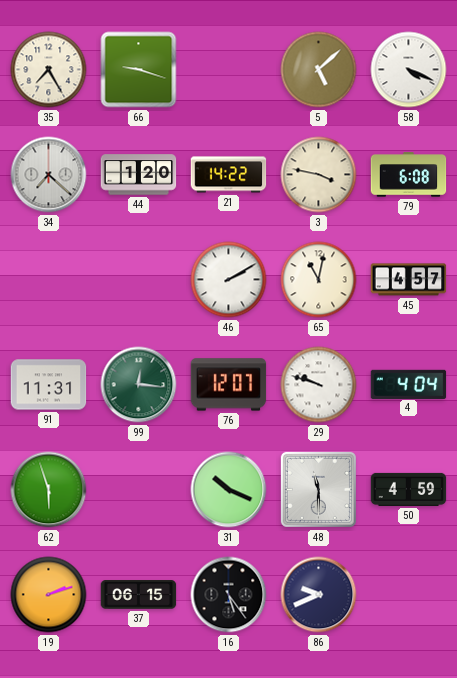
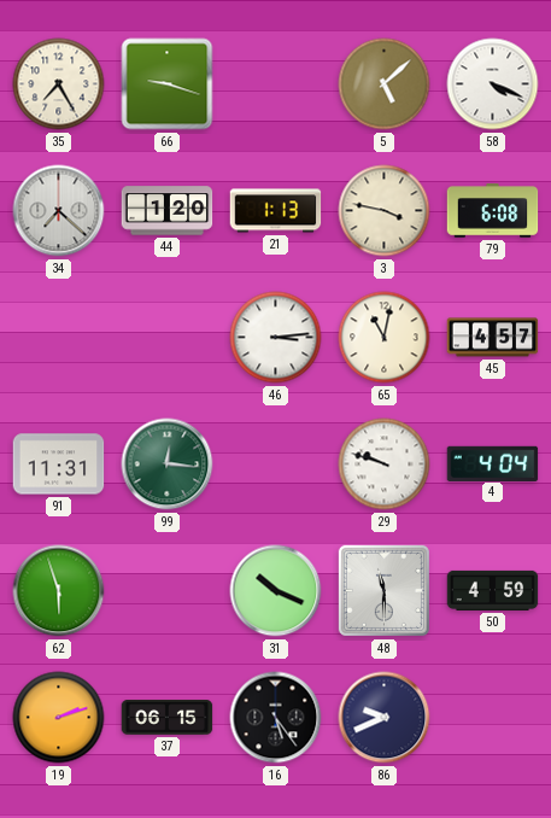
21: 14:22 -> 1:13 (276, 211)
46: 2:10 -> 3:14 (276, 338)
76: 12:07 -> none (229, 385)
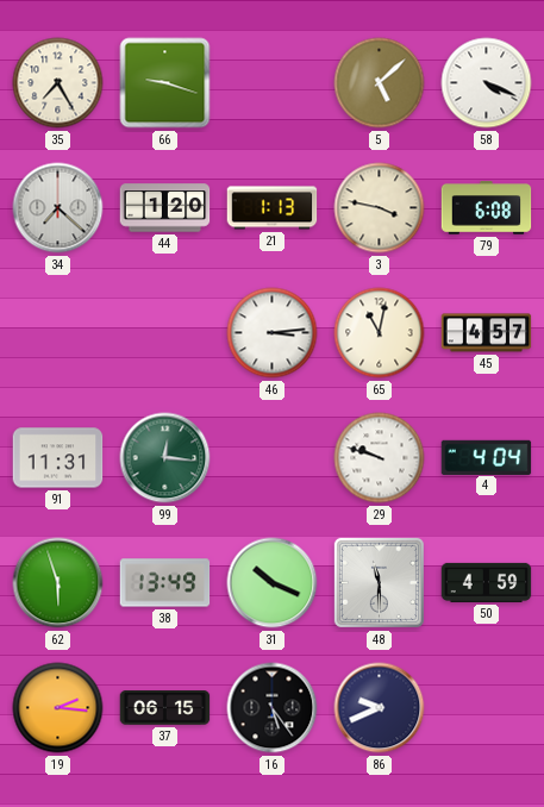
38: none -> 13:49 (165, 583)
19: 2:12 -> 2:16 (58, 708)
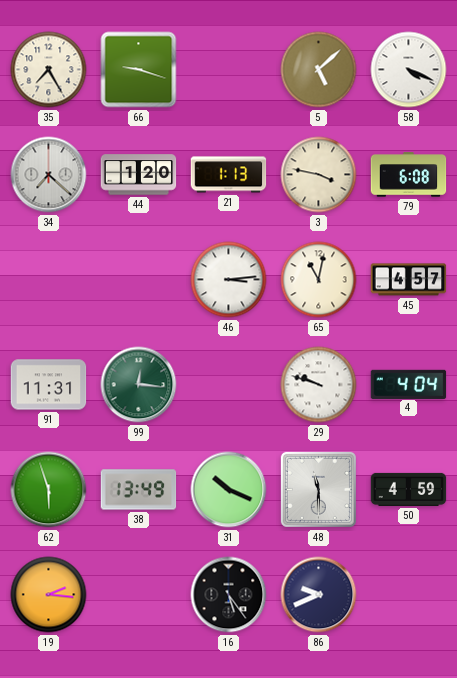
37: 06:15 -> none (165, 708)
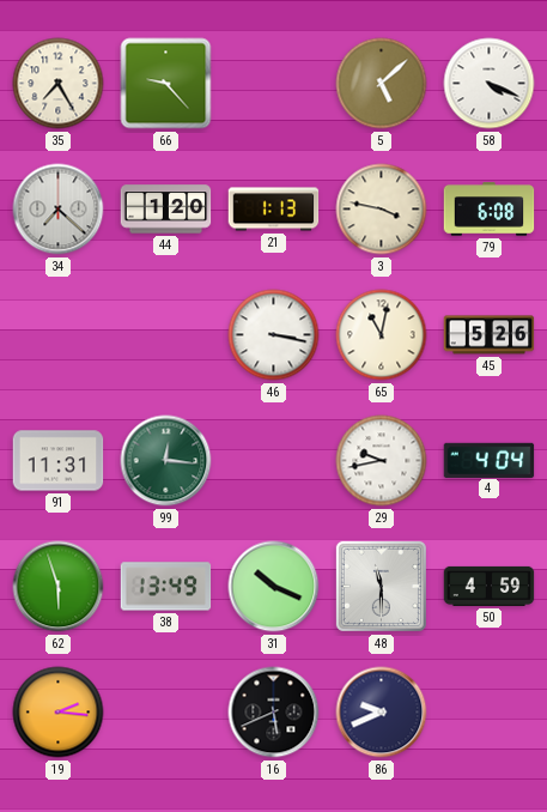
66: 9:18 -> 9:23 (166, 84)
46: 3:14 -> 3:17 (274, 335)
45: 4:57 -> 5:26 (490, 335)
29: 9:48 -> 9:43 (382, 461)
16: 5:24 -> 5:41 (274, 713)
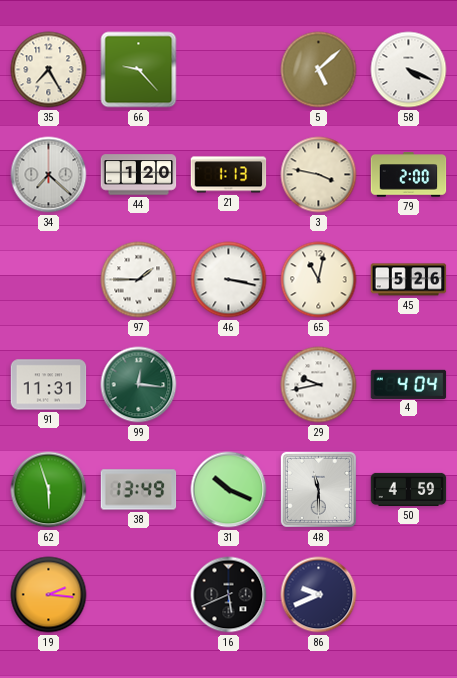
79: 6:08 -> 2:00 (409, 175)
97: none -> 1:45 (139, 280)
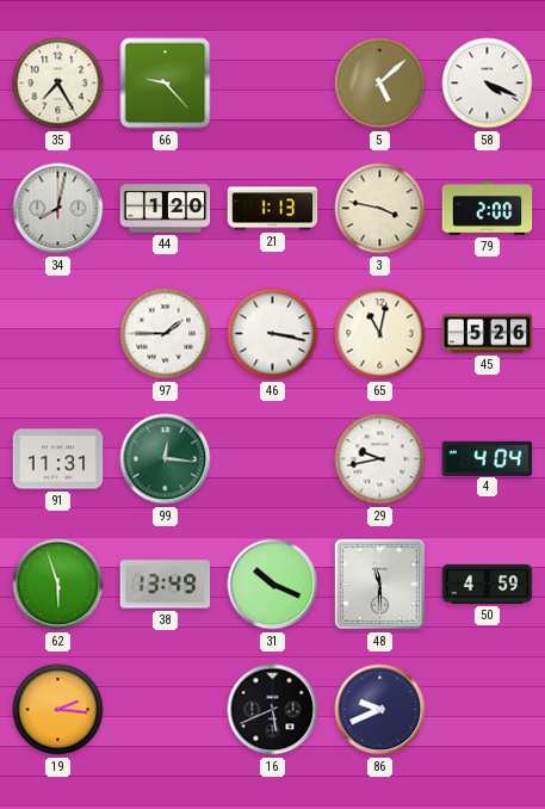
34: 7:22 -> 8:02 (58, 209)
